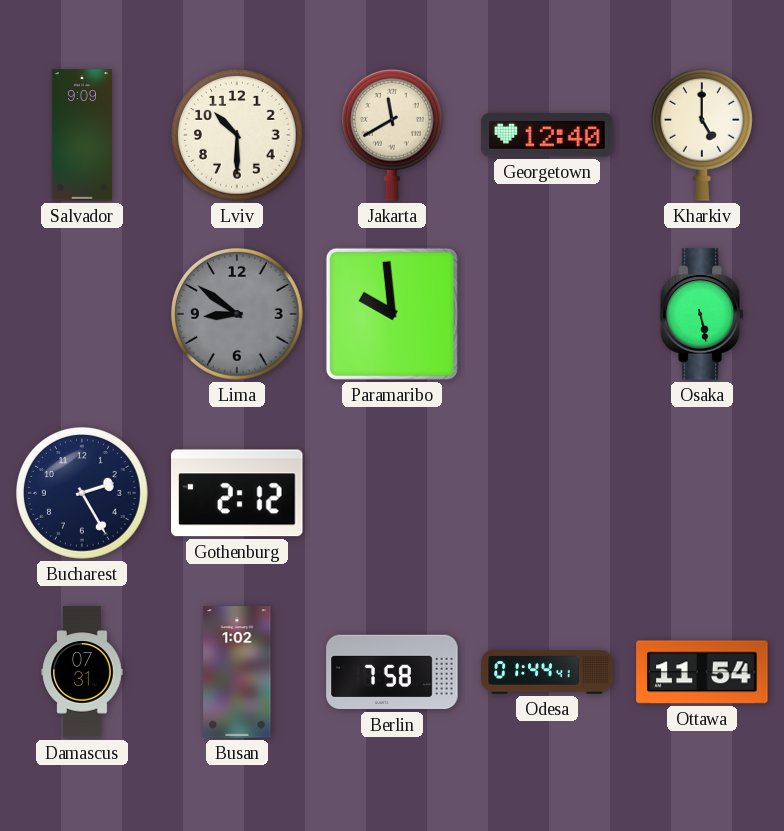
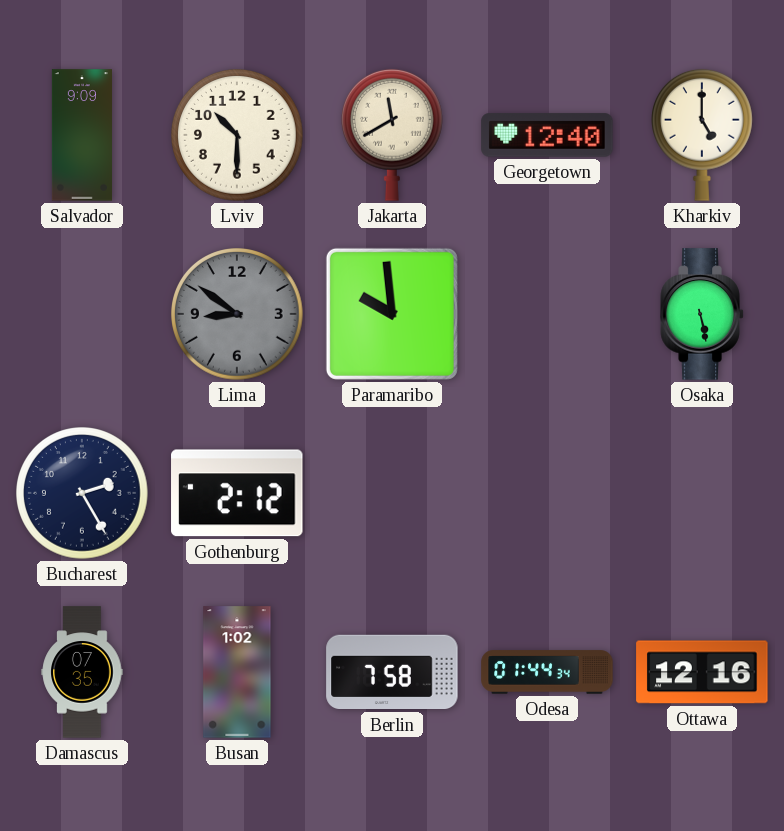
Damascus: 07:31 -> 07:35 (82, 672)
Odesa: 01:44:41 -> 01:44:34 (547, 672)
Ottawa: 11:54 -> 12:16 (702, 672)
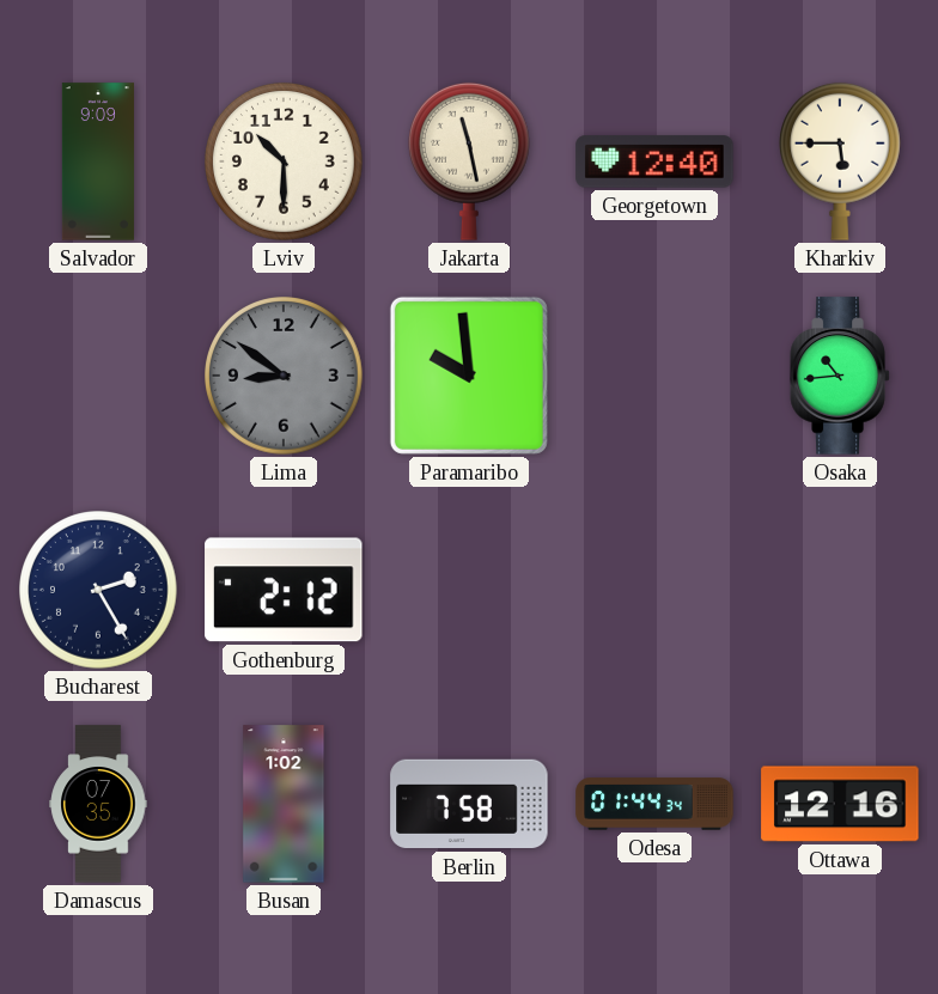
Jakarta: 11:40 -> 11:28 (469, 161)
Kharkiv: 5:00 -> 5:45 (840, 161)
Osaka: 5:28 -> 10:44 (840, 376)
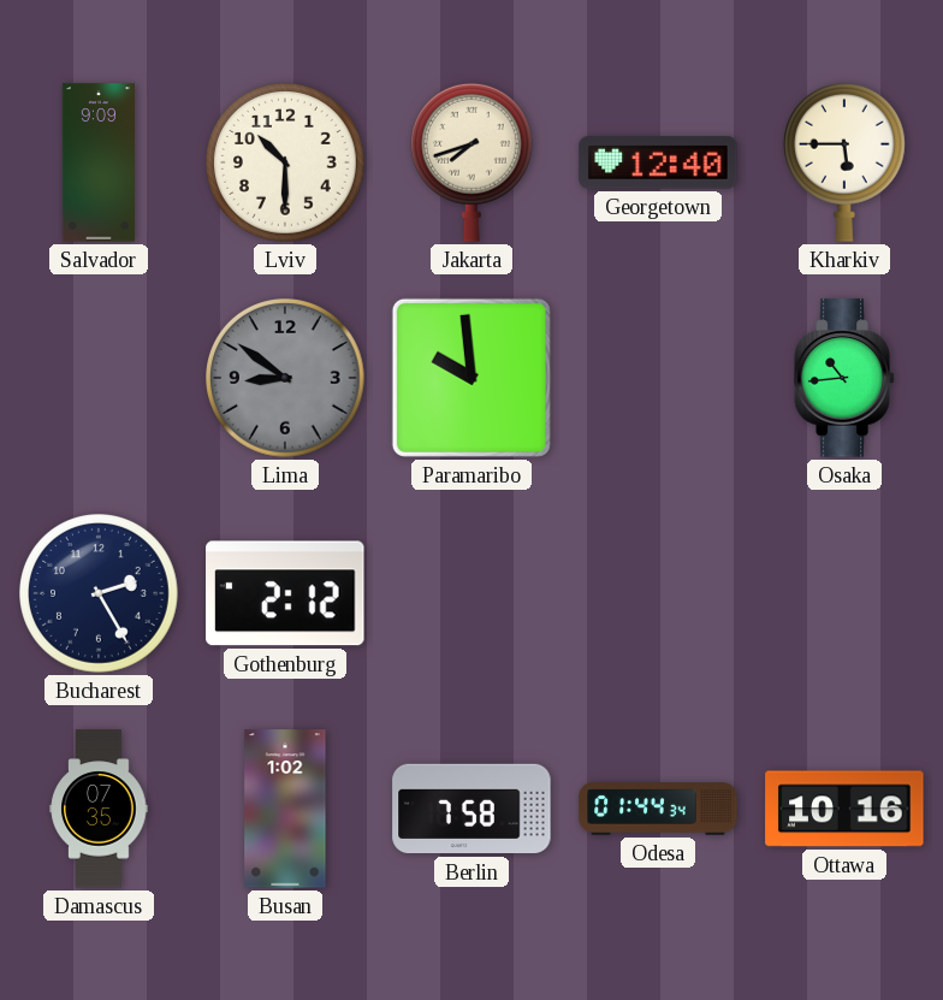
Jakarta: 11:28 -> 7:42 (471, 162)
Ottawa: 12:16 -> 10:16 (844, 809)
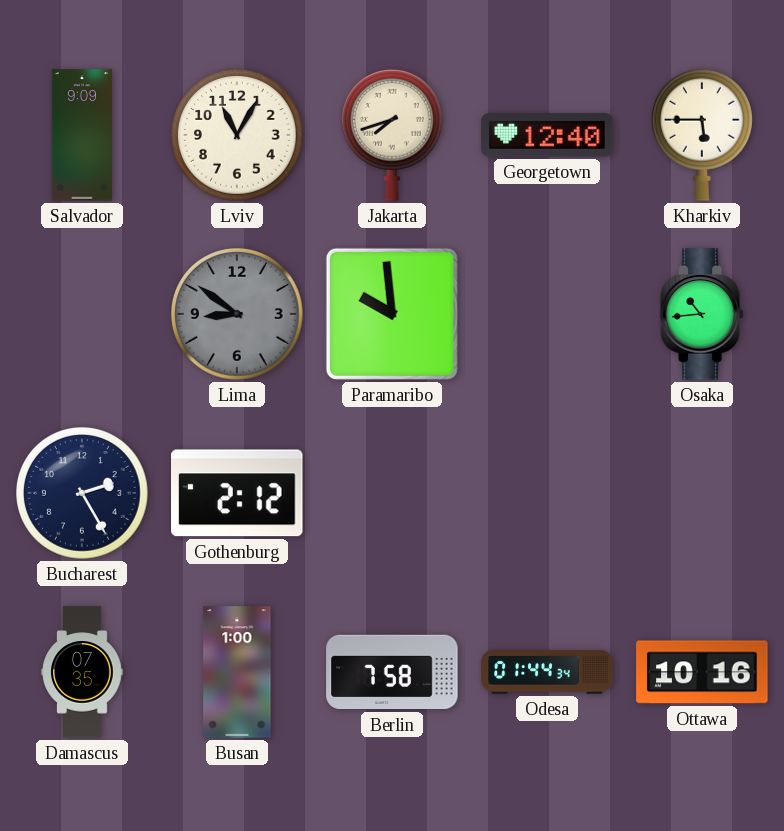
Lviv: 10:30 -> 11:05 (238, 136)
Busan: 1:02 -> 1:00 (237, 672)
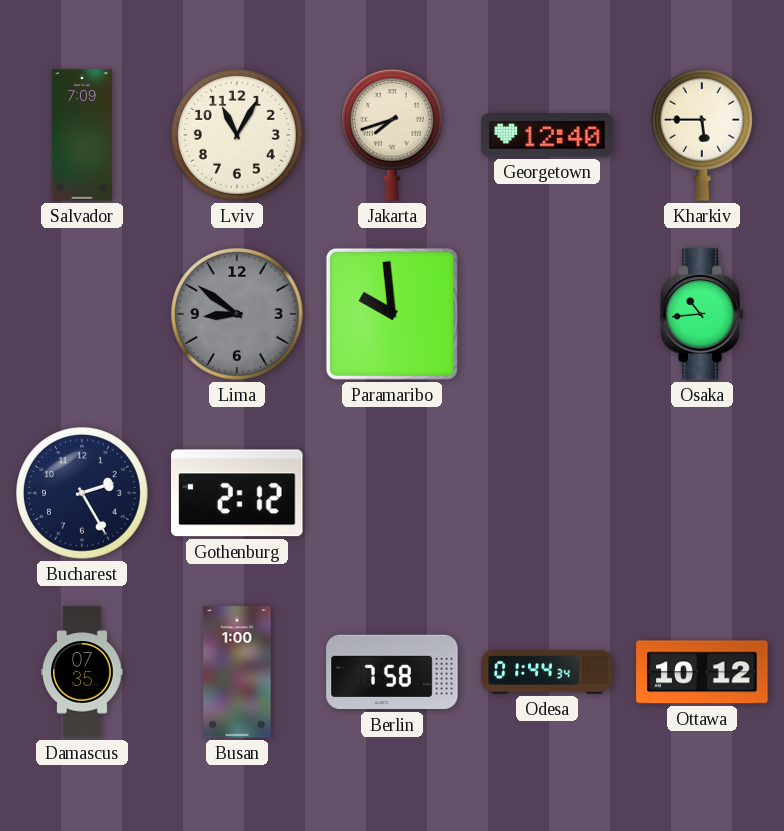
Salvador: 9:09 -> 7:09 (82, 135)
Ottawa: 10:16 -> 10:12 (702, 672)
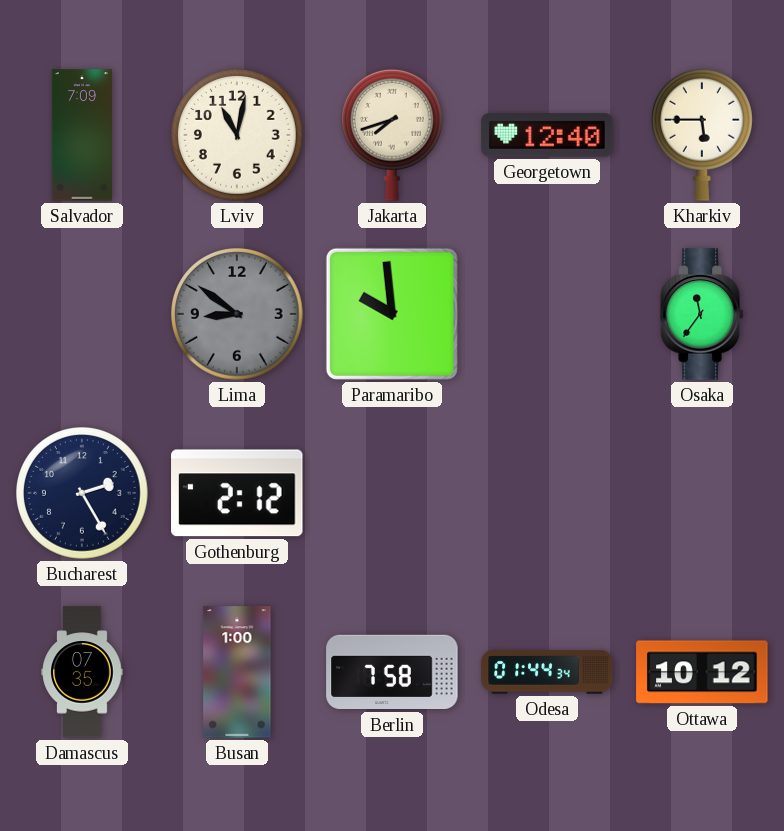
Lviv: 11:05 -> 11:02 (238, 136)
Osaka: 10:44 -> 11:36 (702, 314)
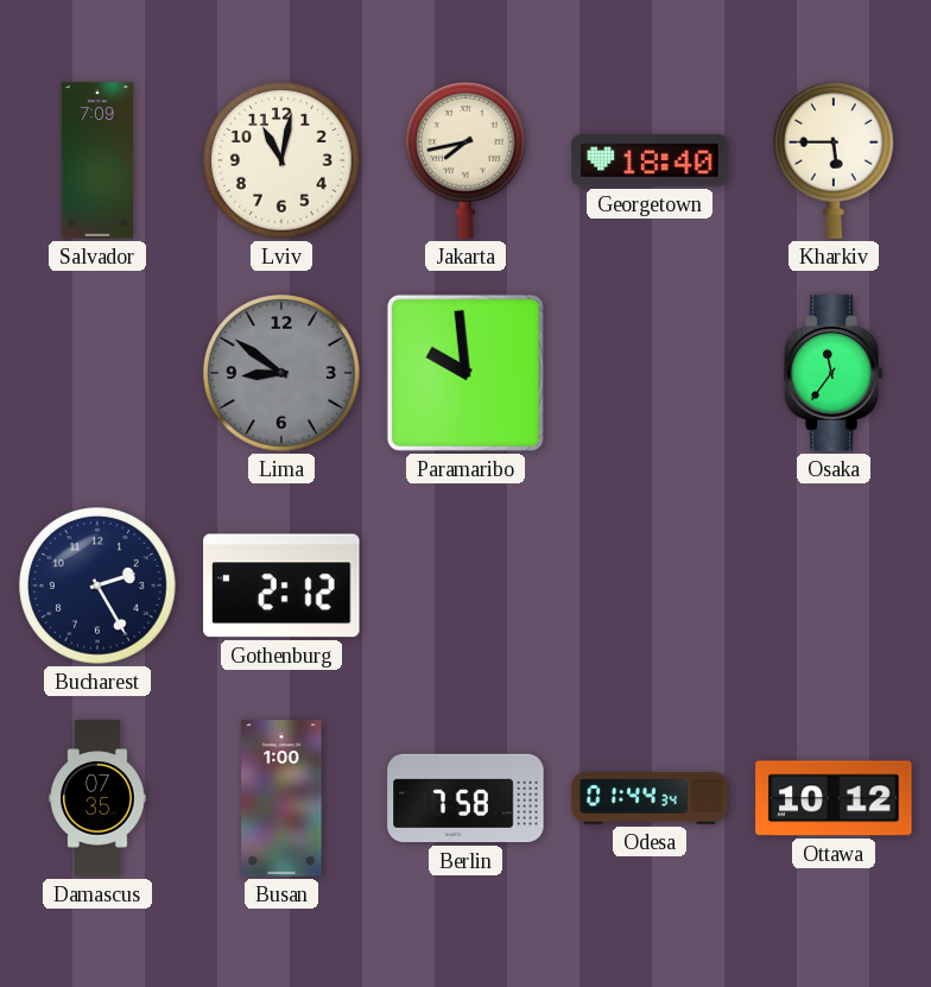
Jakarta: 7:42 -> 7:43 (465, 160)
Georgetown: 12:40 -> 18:40 (650, 160)
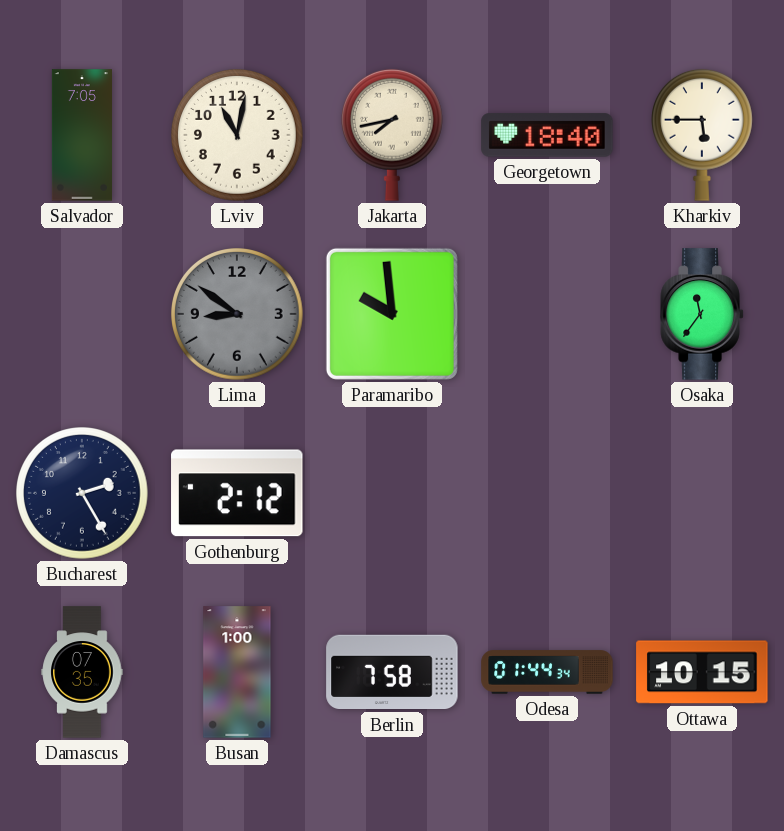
Salvador: 7:09 -> 7:05 (82, 135)
Ottawa: 10:12 -> 10:15 (702, 672)
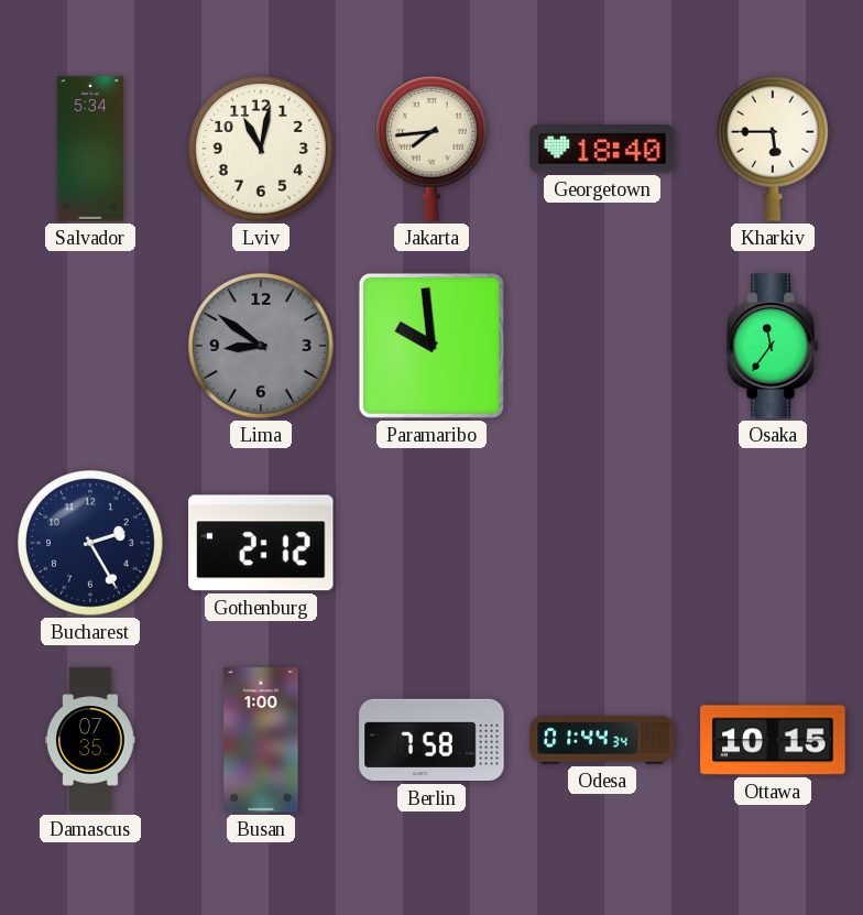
Salvador: 7:05 -> 5:34 (90, 149)
Jakarta: 7:43 -> 7:44 (431, 149)
